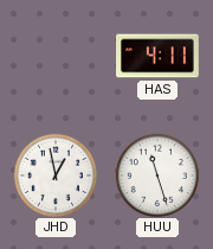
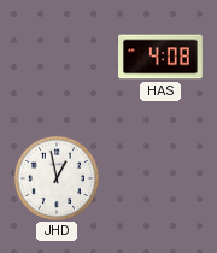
HAS: 4:11 -> 4:08 (162, 57)
HUU: 11:27 -> none (156, 174)
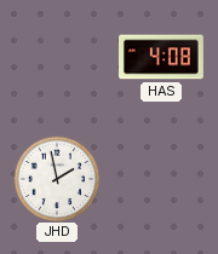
JHD: 12:58 -> 1:58 (56, 178)
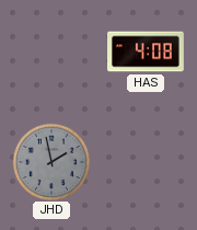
JHD dial: white -> grey (50, 161)
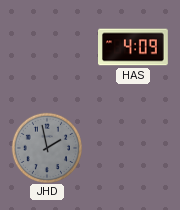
HAS: 4:08 -> 4:09 (134, 47)
